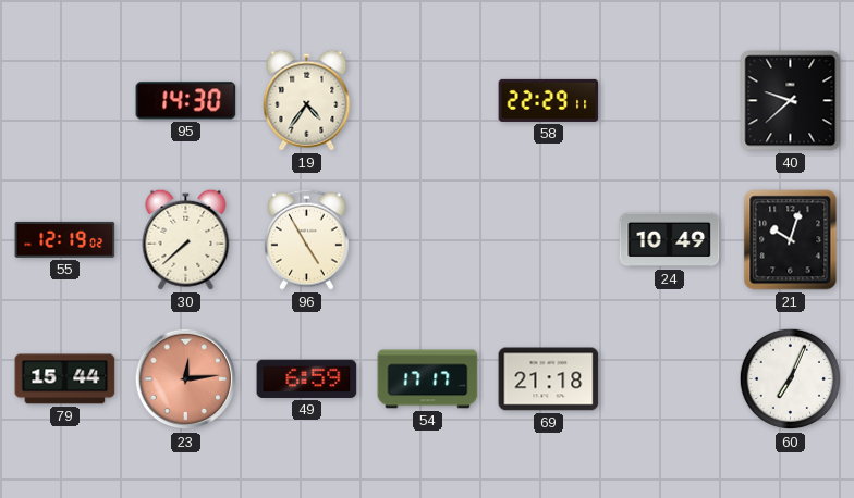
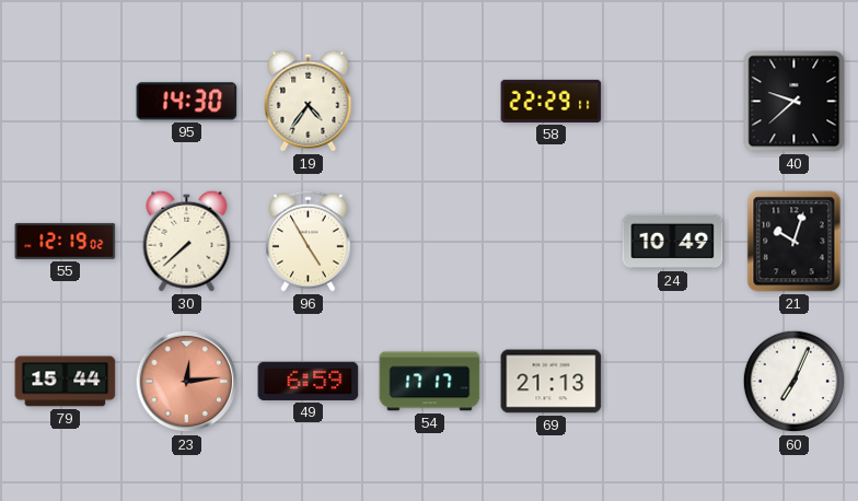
69: 21:18 -> 21:13 (552, 382)
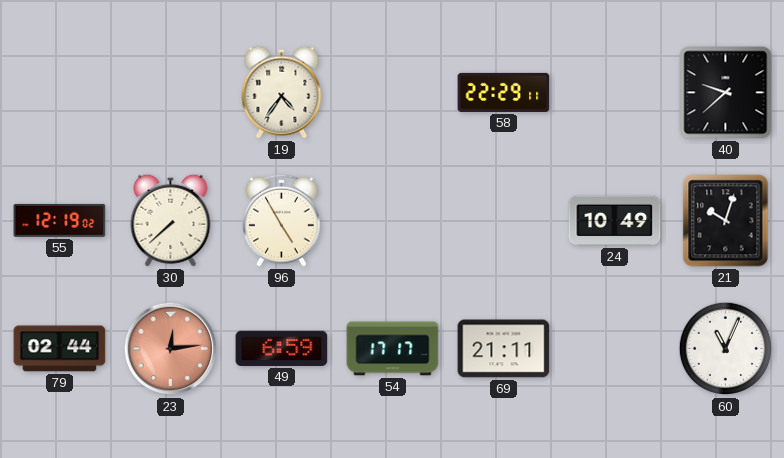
95: 14:30 -> none (187, 102)
79: 15:44 -> 02:44 (60, 349)
69: 21:13 -> 21:11 (504, 349)
60: 7:04 -> 11:04 (726, 349)
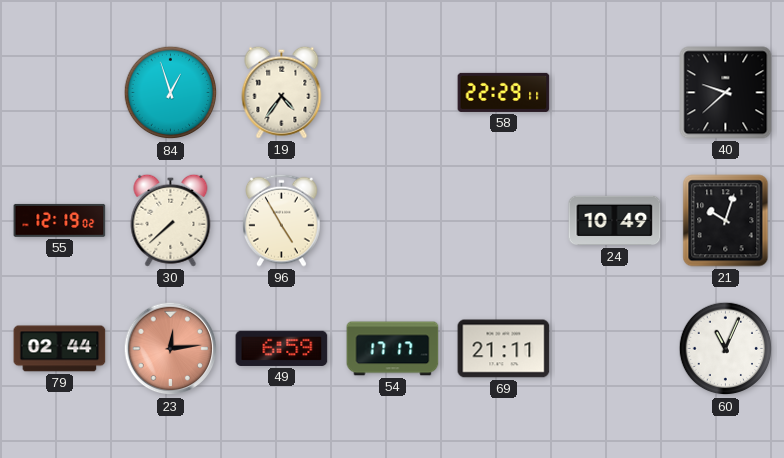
84: none -> 12:57 (171, 93)
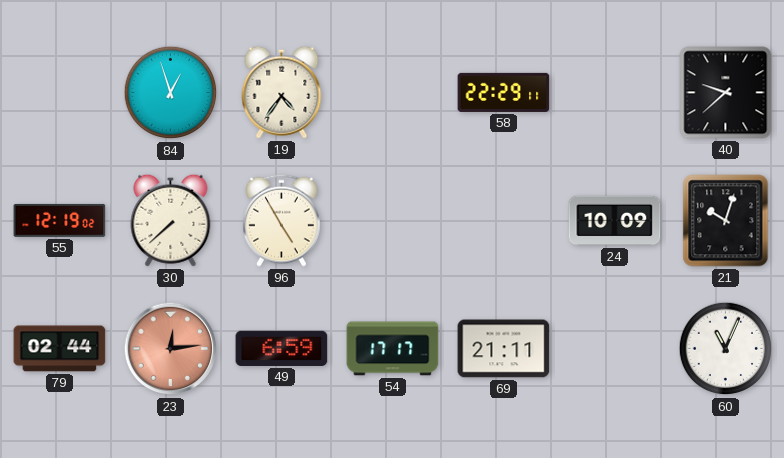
24: 10:49 -> 10:09 (615, 221)
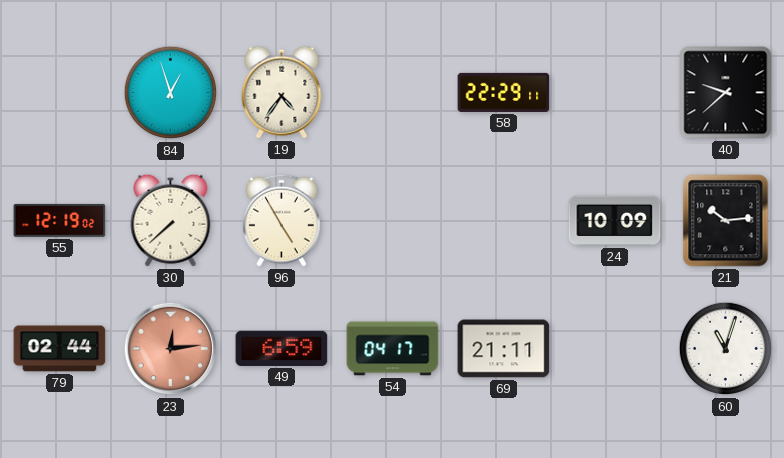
21: 10:03 -> 10:14 (726, 221)
54: 17:17 -> 04:17 (393, 349)
60: 11:04 -> 11:03 (726, 349)
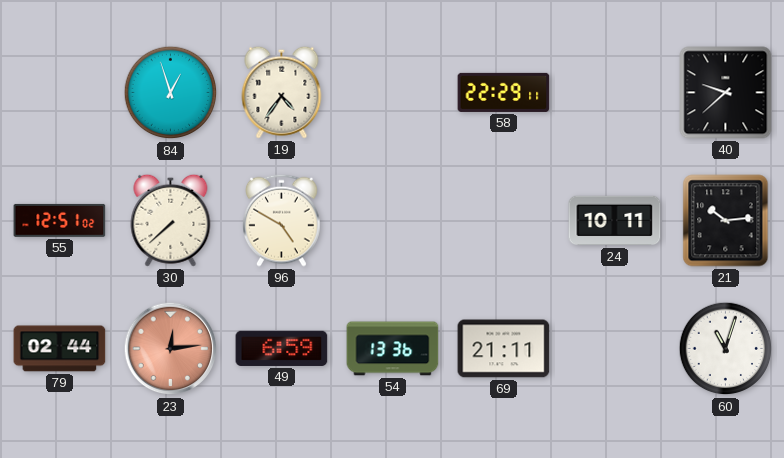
55: 12:19 -> 12:51 (60, 220)
96: 4:55 -> 4:50 (282, 220)
24: 10:09 -> 10:11 (615, 221)
54: 04:17 -> 13:36 (393, 349)
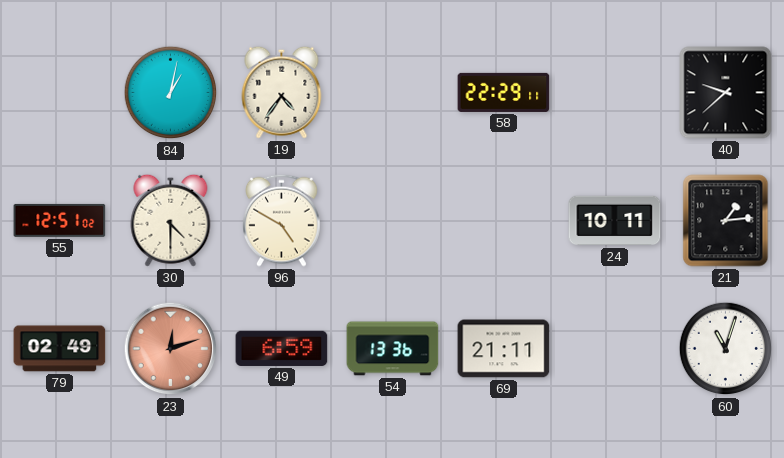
84: 12:57 -> 1:02 (171, 93)
30: 7:38 -> 4:30 (171, 220)
21: 10:14 -> 1:14 (726, 221)
79: 02:44 -> 02:49 (60, 349)
23: 12:14 -> 12:12 (171, 349)
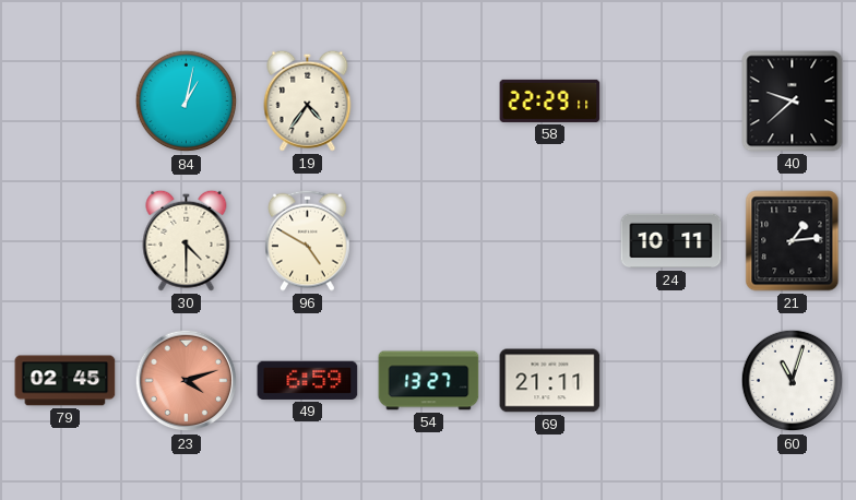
55: 12:51 -> none (60, 220)
79: 02:49 -> 02:45 (66, 381)
23: 12:12 -> 4:12 (187, 381)
54: 13:36 -> 13:27 (429, 381)
